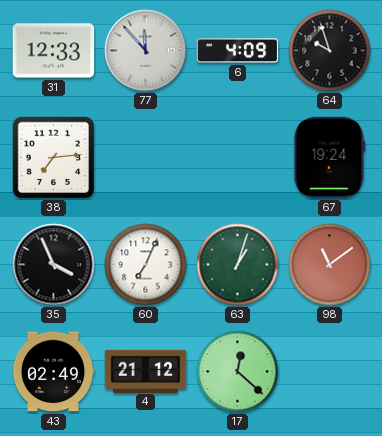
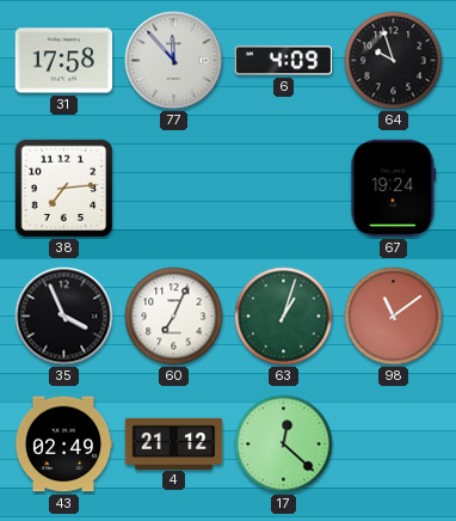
31: 12:33 -> 17:58 (64, 61)
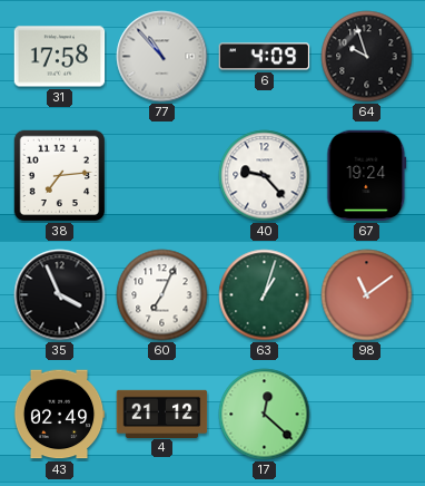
77: 11:53 -> 10:53 (162, 57)
40: none -> 9:23 (265, 176)
